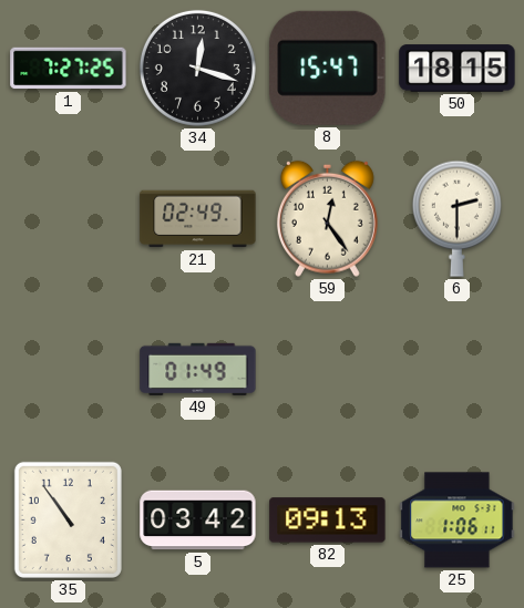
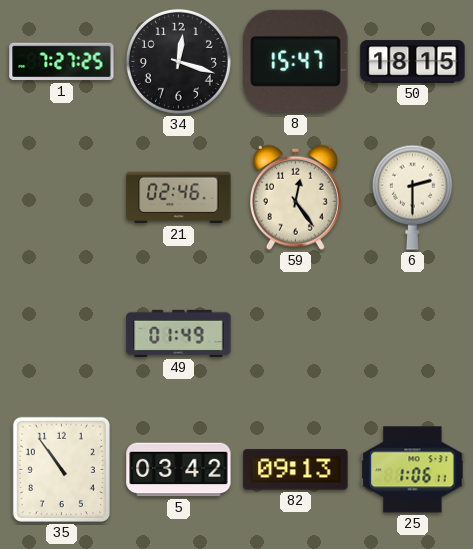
21: 02:49 -> 02:46 (179, 198)
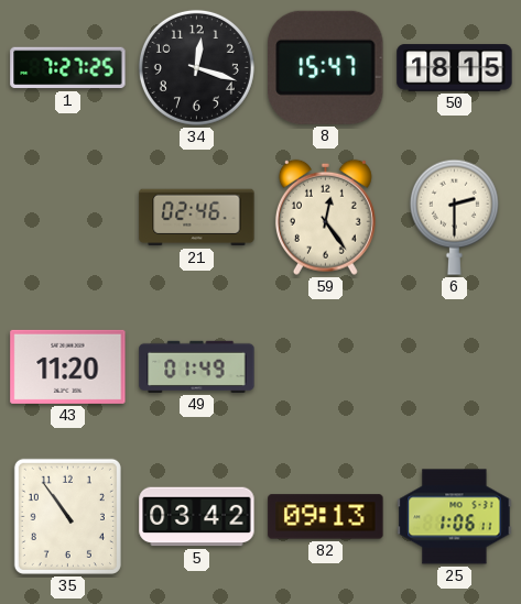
43: none -> 11:20 (68, 366)
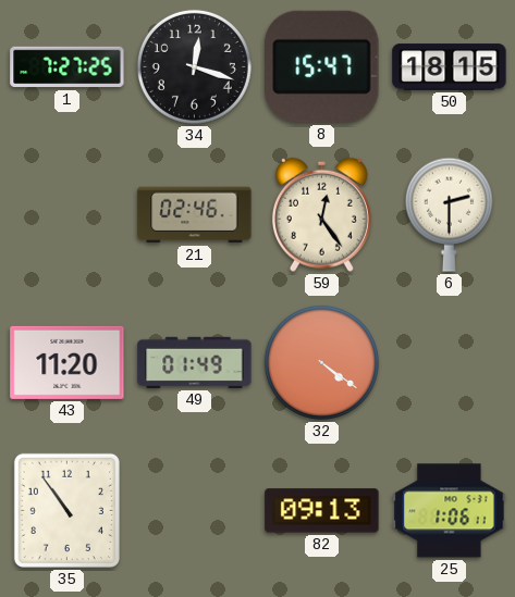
32: none -> 4:21 (321, 362)
5: 03:42 -> none (197, 517)
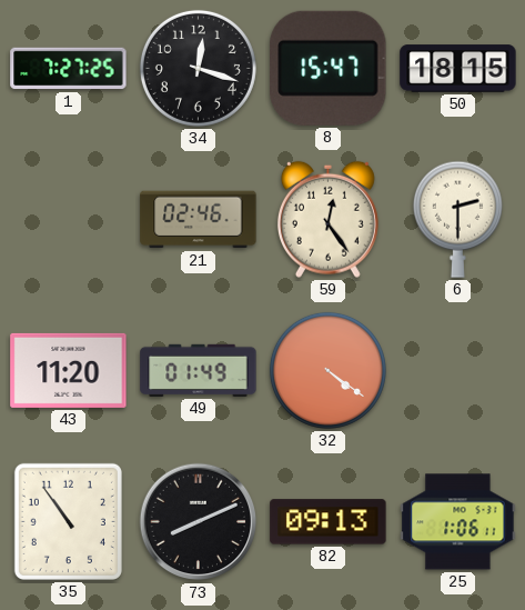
73: none -> 8:11 (199, 522)
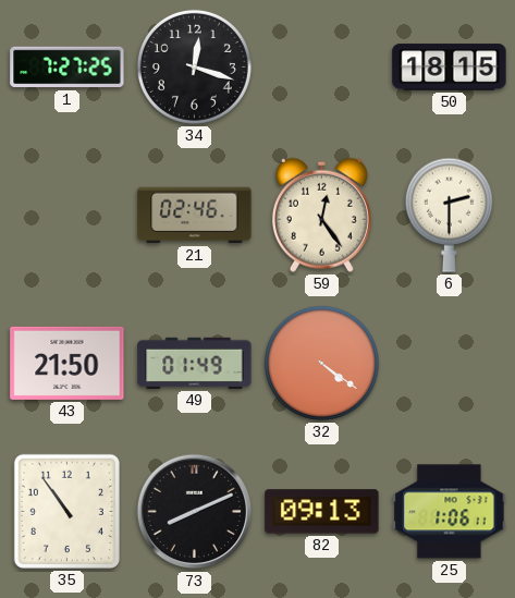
8: 15:47 -> none (329, 68)
43: 11:20 -> 21:50 (68, 363)
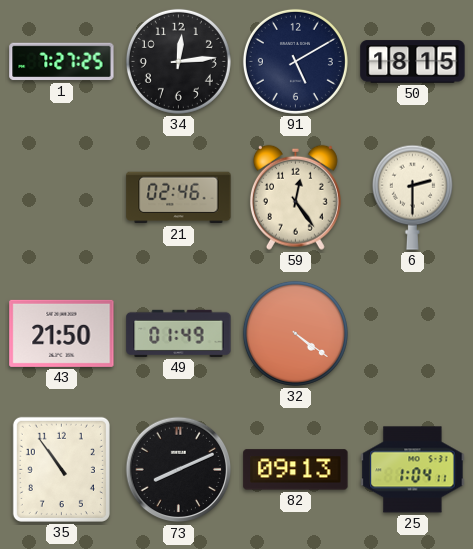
34: 12:18 -> 12:14 (178, 61)
91: none -> 5:10 (295, 61)
25: 1:06 -> 1:04 (413, 470)
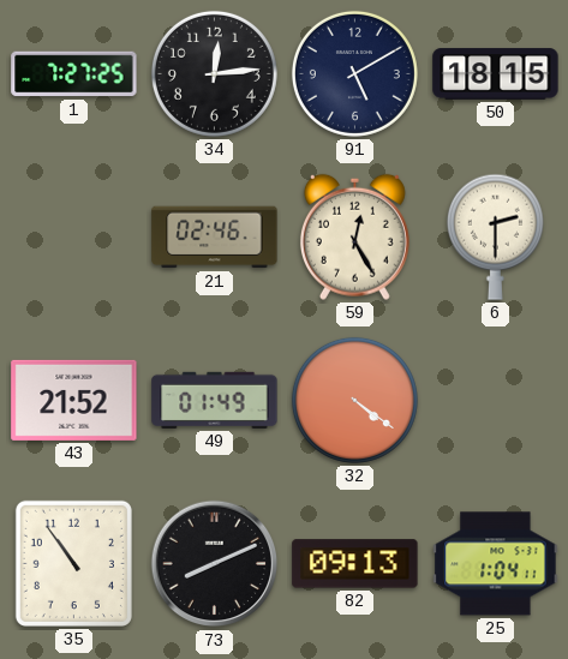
59: 12:24 -> 12:25 (354, 236)
43: 21:50 -> 21:52 (74, 400)
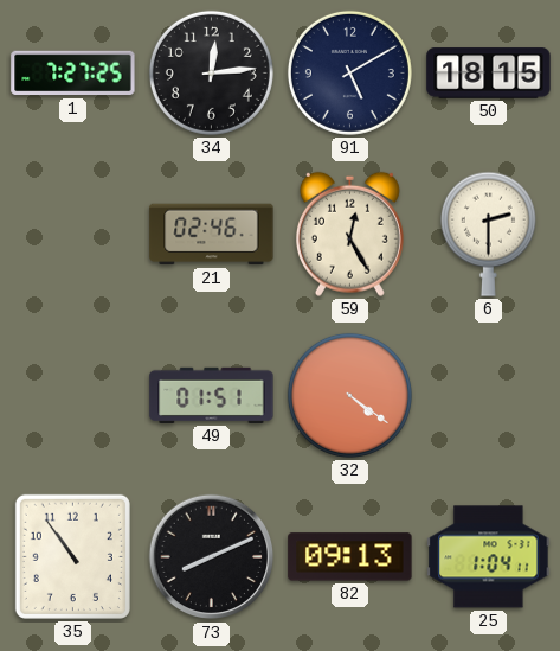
43: 21:52 -> none (74, 400)
49: 01:49 -> 01:51 (212, 395)
